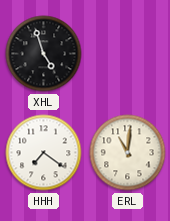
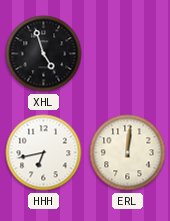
HHH: 7:21 -> 6:43 (44, 153)
ERL: 11:01 -> 12:01 (128, 153)
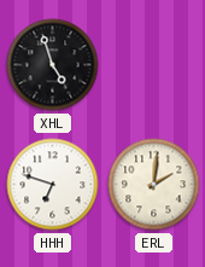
HHH: 6:43 -> 6:48 (53, 185)
ERL: 12:01 -> 2:01 (154, 185)
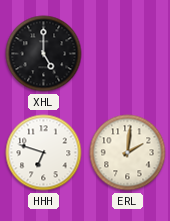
XHL: 4:57 -> 5:00 (44, 54)
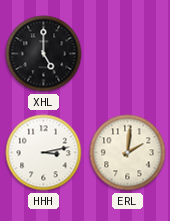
HHH: 6:48 -> 3:13 (44, 153)
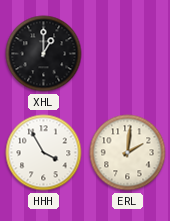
XHL: 5:00 -> 1:00 (44, 54)
HHH: 3:13 -> 3:55 (44, 153)
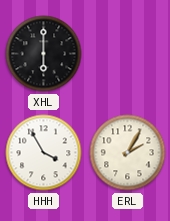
XHL: 1:00 -> 6:00 (44, 54)
ERL: 2:01 -> 2:05 (128, 153)
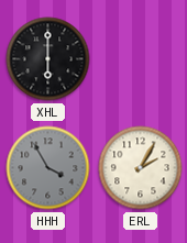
HHH dial: white -> grey (48, 168)
